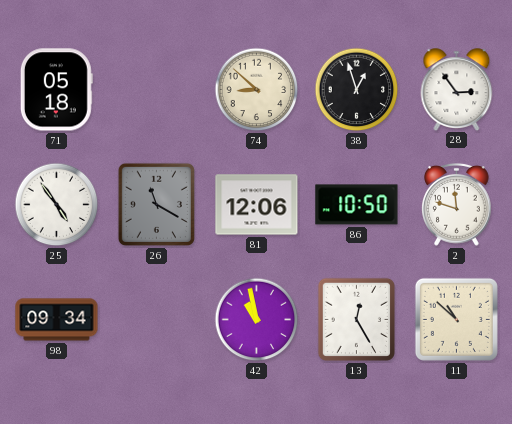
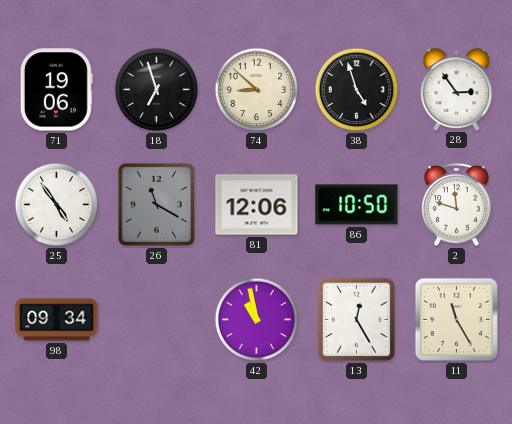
71: 05:18 -> 19:06 (56, 90)
18: none -> 6:57 (157, 90)
38: 12:57 -> 4:57 (357, 90)
11: 10:52 -> 11:25 (456, 319)
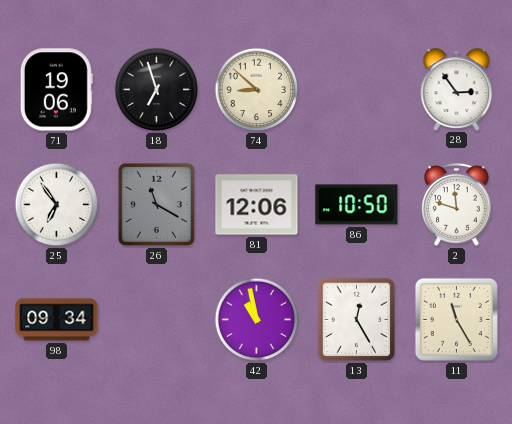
38: 4:57 -> none (357, 90)
25: 4:54 -> 6:54 (57, 205)
